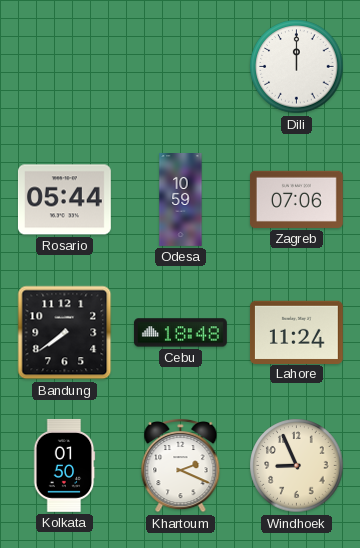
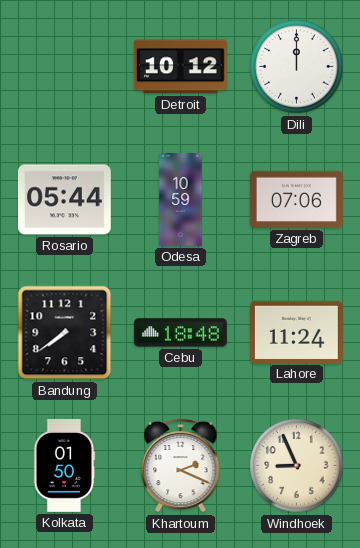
Detroit: none -> 10:12 (180, 67)
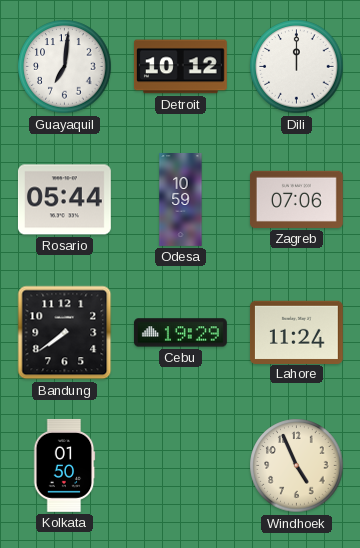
Guayaquil: none -> 7:01 (65, 67)
Cebu: 18:48 -> 19:29 (180, 333)
Khartoum: 2:19 -> none (181, 465)
Windhoek: 8:56 -> 4:56 (297, 466)
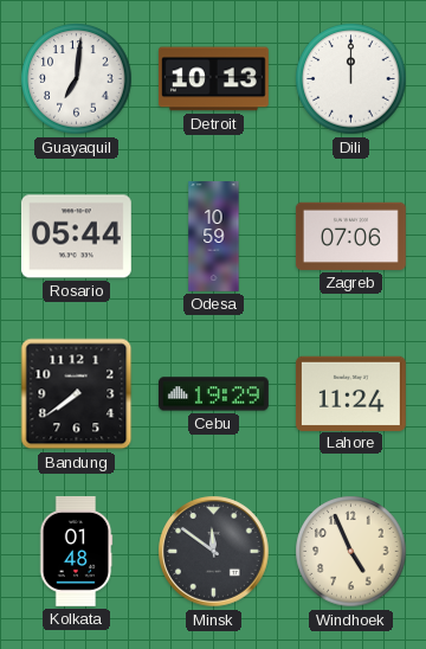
Detroit: 10:12 -> 10:13 (213, 79)
Kolkata: 01:50 -> 01:48 (76, 551)
Minsk: none -> 11:51 (214, 552)
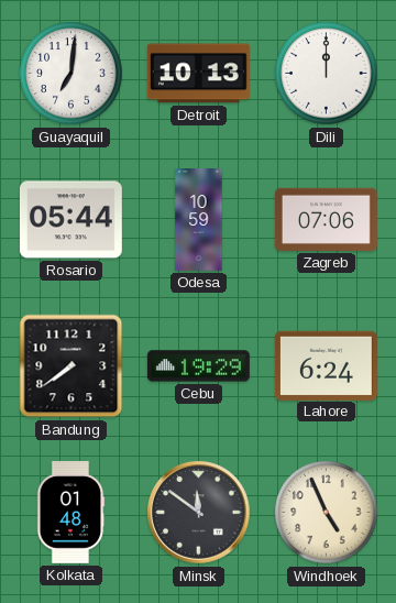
Lahore: 11:24 -> 6:24 (326, 365)
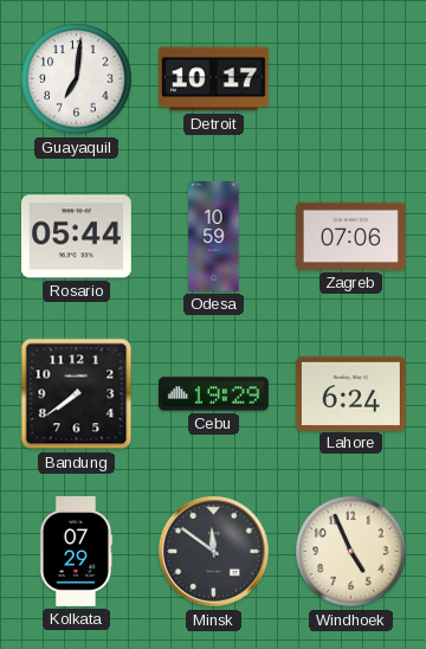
Detroit: 10:13 -> 10:17 (213, 79)
Dili: 12:00 -> none (327, 74)
Kolkata: 01:48 -> 07:29 (76, 551)
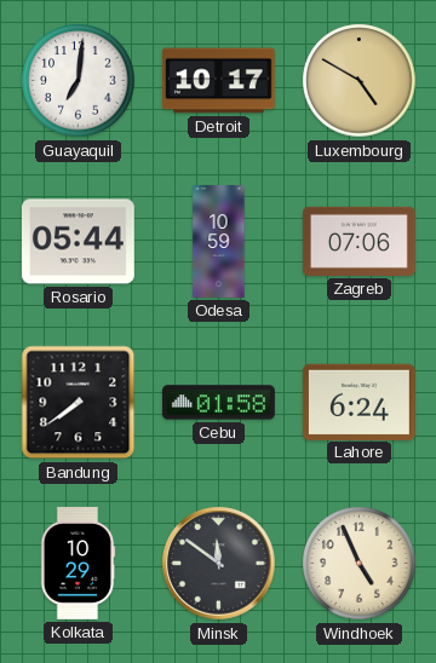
Luxembourg: none -> 4:50 (360, 81)
Cebu: 19:29 -> 01:58 (218, 403)
Kolkata: 07:29 -> 10:29 (78, 563)
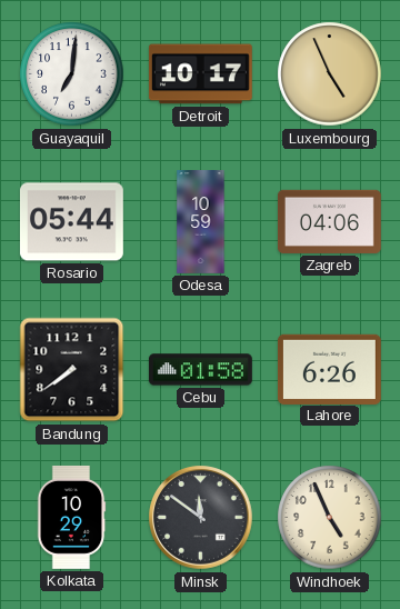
Luxembourg: 4:50 -> 4:56 (330, 74)
Zagreb: 07:06 -> 04:06 (329, 221)
Lahore: 6:24 -> 6:26 (329, 369)
